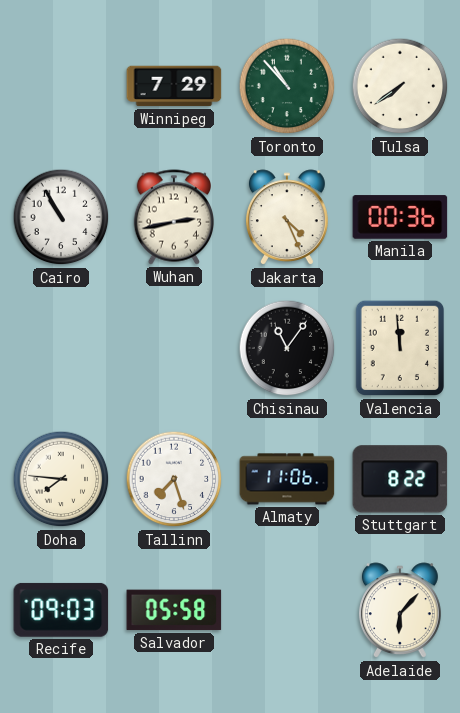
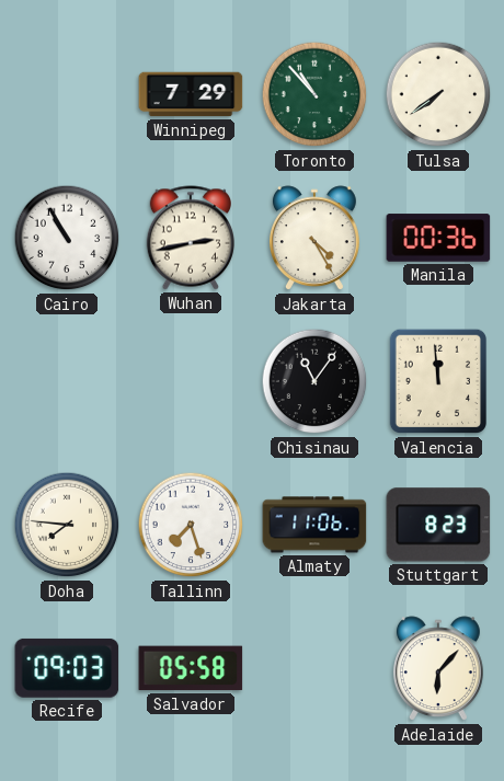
Jakarta: 4:26 -> 4:25 (314, 239)
Stuttgart: 8:22 -> 8:23 (438, 525)
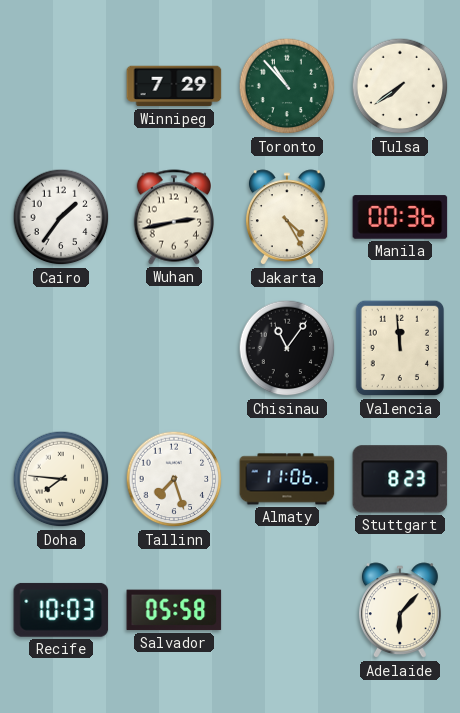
Cairo: 10:55 -> 1:36 (61, 217)
Recife: 09:03 -> 10:03 (61, 610)
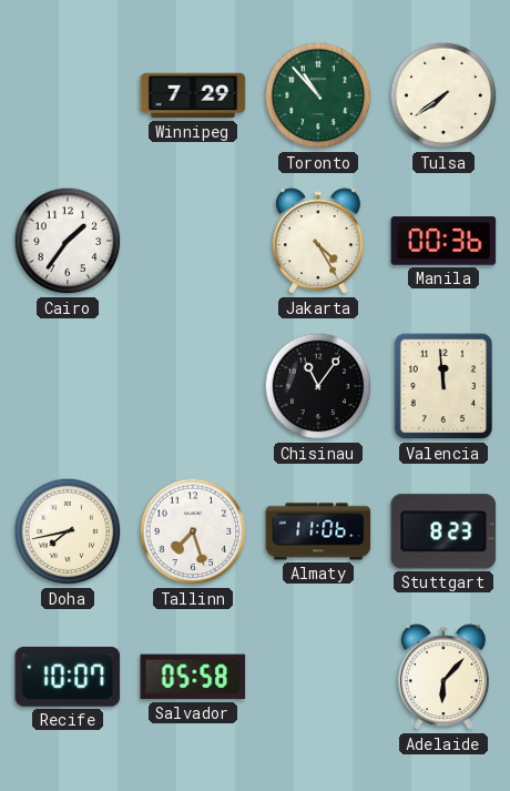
Wuhan: 2:43 -> none (173, 217)
Doha: 7:46 -> 7:43 (68, 531)
Recife: 10:03 -> 10:07 (68, 677)
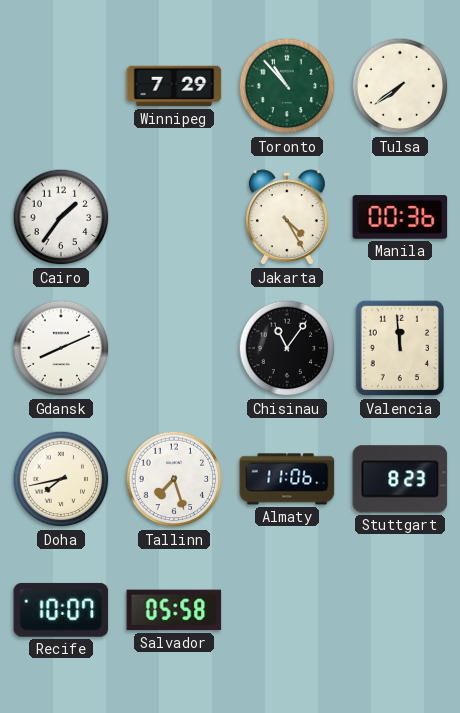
Gdansk: none -> 8:11 (61, 348)
Adelaide: 6:07 -> none (443, 678)
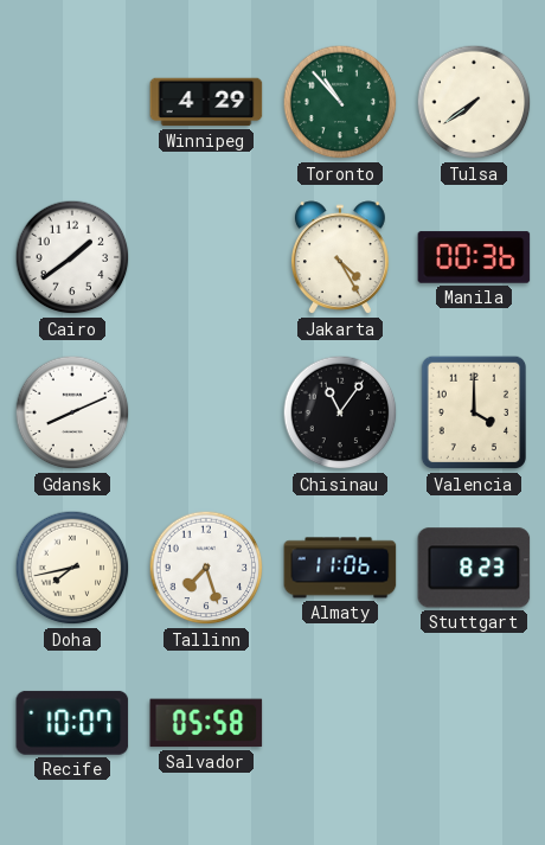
Winnipeg: 7:29 -> 4:29 (206, 102)
Cairo: 1:36 -> 1:39 (72, 257)
Valencia: 11:59 -> 4:00 (473, 412)
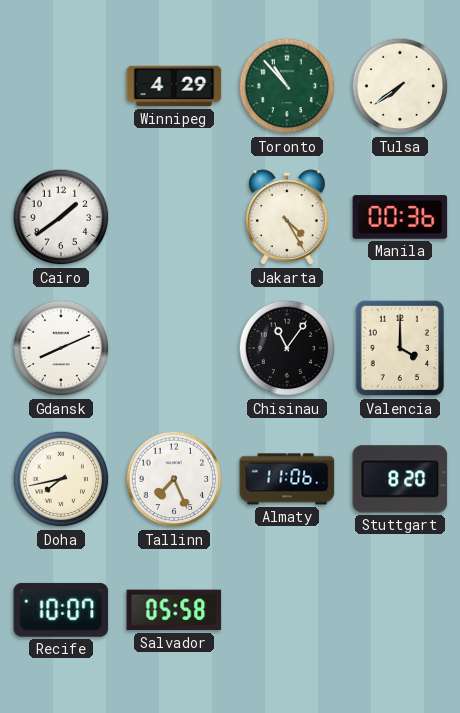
Tallinn: 7:27 -> 7:26 (174, 479)
Stuttgart: 8:23 -> 8:20 (400, 479)
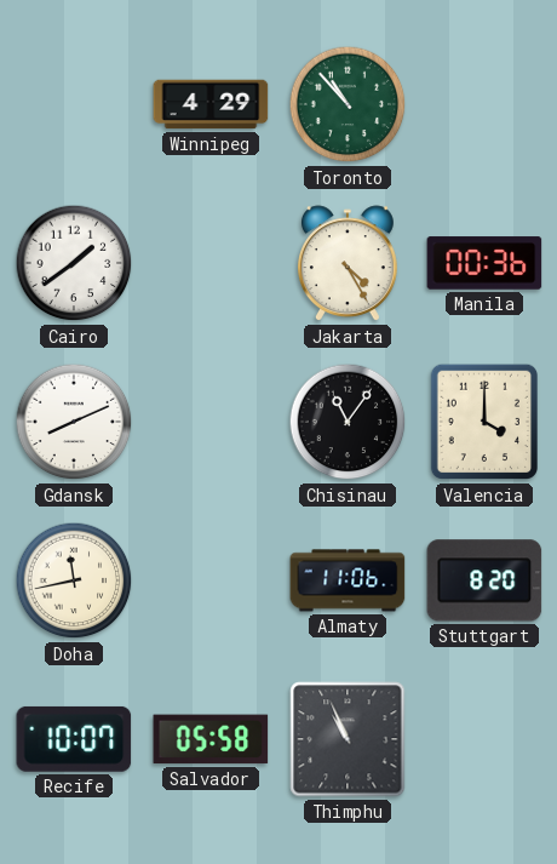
Tulsa: 7:39 -> none (400, 86)
Doha: 7:43 -> 11:43 (74, 580)
Tallinn: 7:26 -> none (174, 479)
Thimphu: none -> 10:56 (348, 739)
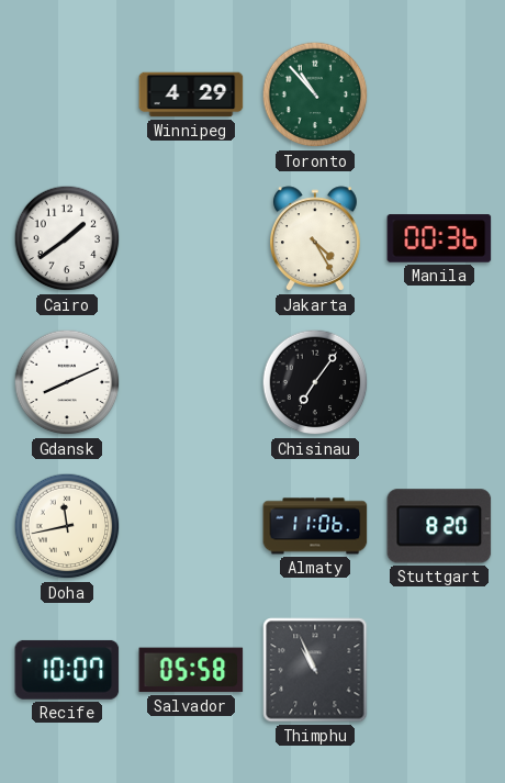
Chisinau: 11:06 -> 7:06 (315, 382)
Valencia: 4:00 -> none (483, 422)
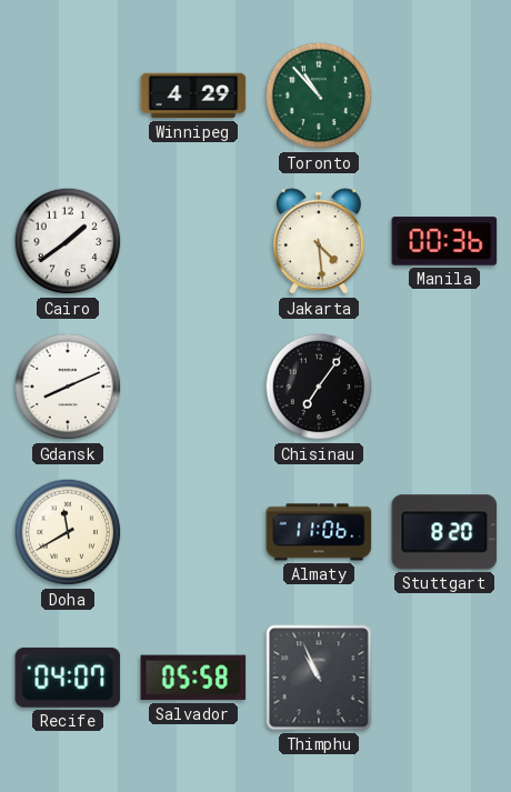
Jakarta: 4:25 -> 4:29 (319, 242)
Doha: 11:43 -> 11:40 (68, 532)
Recife: 10:07 -> 04:07 (68, 678)
